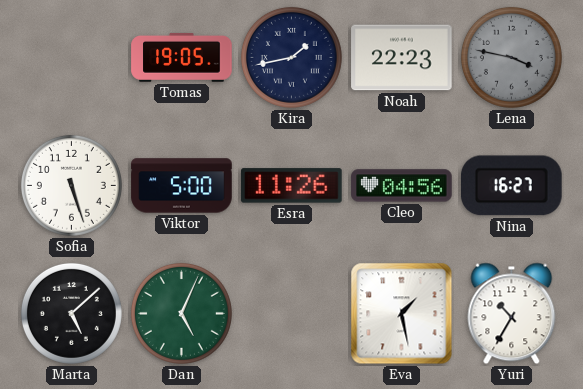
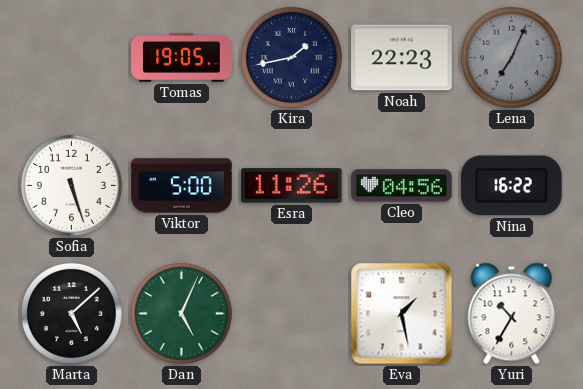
Lena: 3:47 -> 7:04 (511, 57)
Nina: 16:27 -> 16:22 (512, 186)
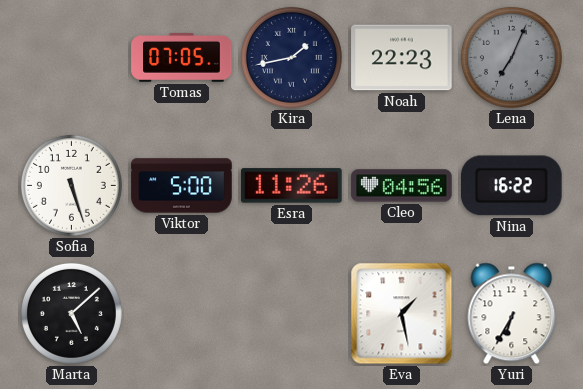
Tomas: 19:05 -> 07:05 (182, 57)
Dan: 5:04 -> none (181, 313)
Yuri: 10:35 -> 6:35 (512, 314)
